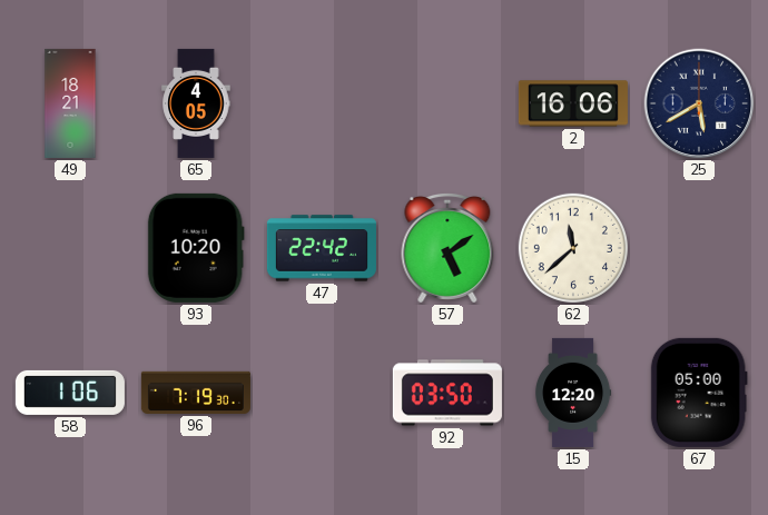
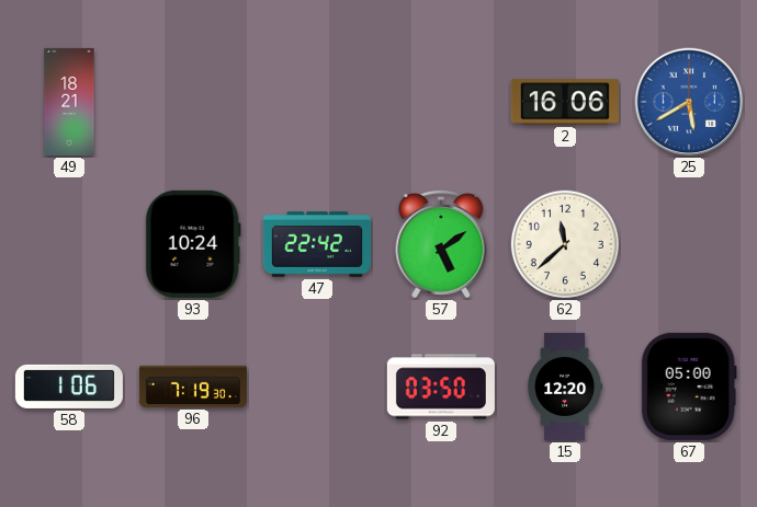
65: 4:05 -> none (196, 103)
25 dial: navy -> blue (689, 102)
93: 10:20 -> 10:24 (193, 244)
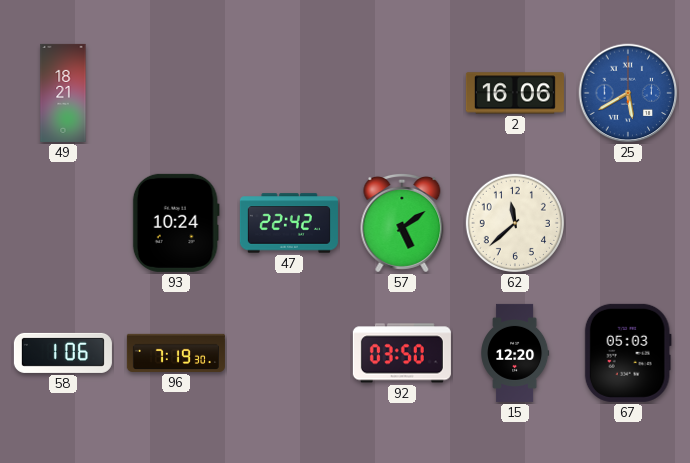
67: 05:00 -> 05:03 (628, 353)
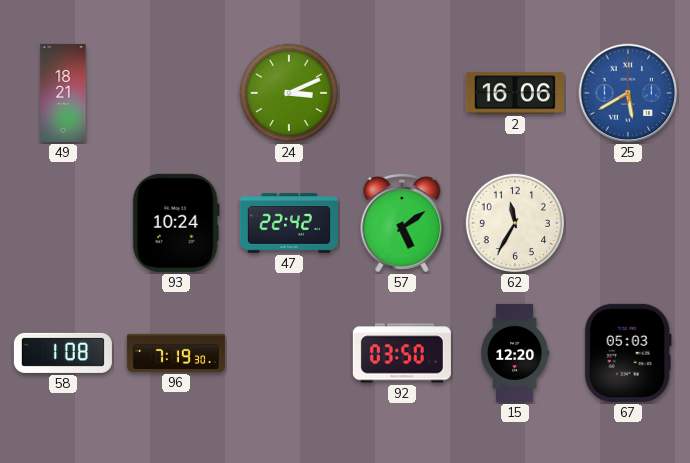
24: none -> 3:11 (289, 93)
62: 11:38 -> 11:35 (515, 223)
58: 1:06 -> 1:08 (63, 353)
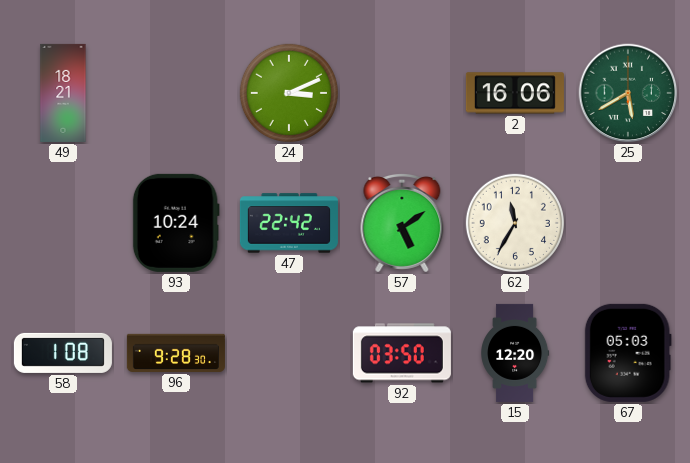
25 dial: blue -> green (628, 93)
96: 7:19 -> 9:28 (176, 353)
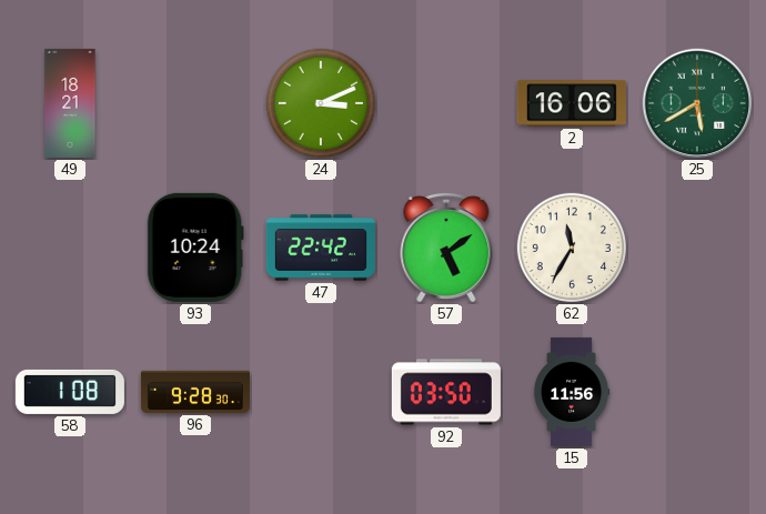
15: 12:20 -> 11:56 (572, 392)
67: 05:03 -> none (628, 353)
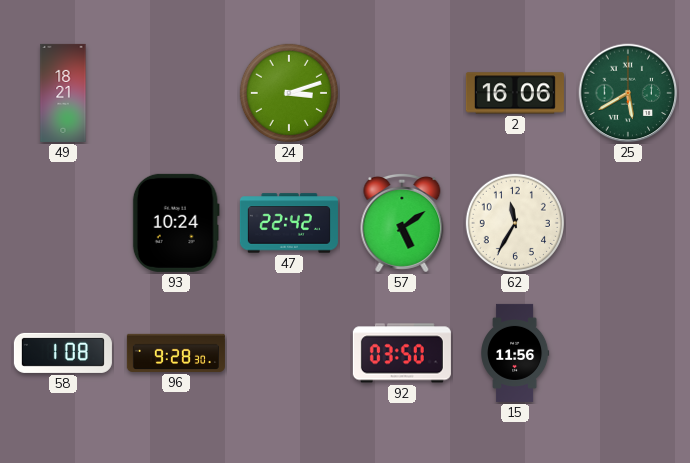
24: 3:11 -> 3:12 (289, 93)
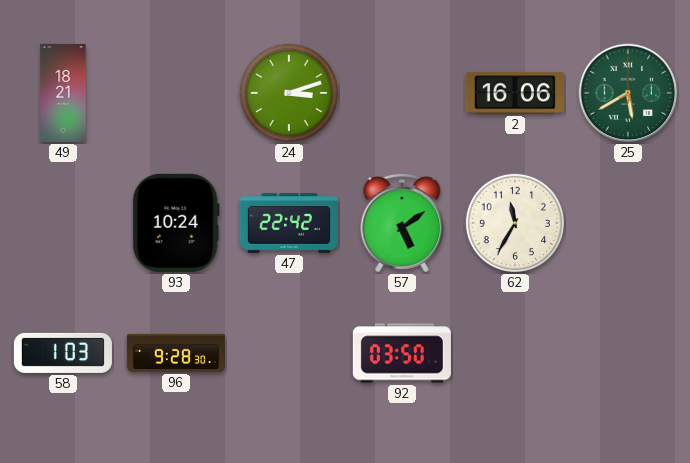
58: 1:08 -> 1:03 (63, 353)
15: 11:56 -> none (515, 353)
